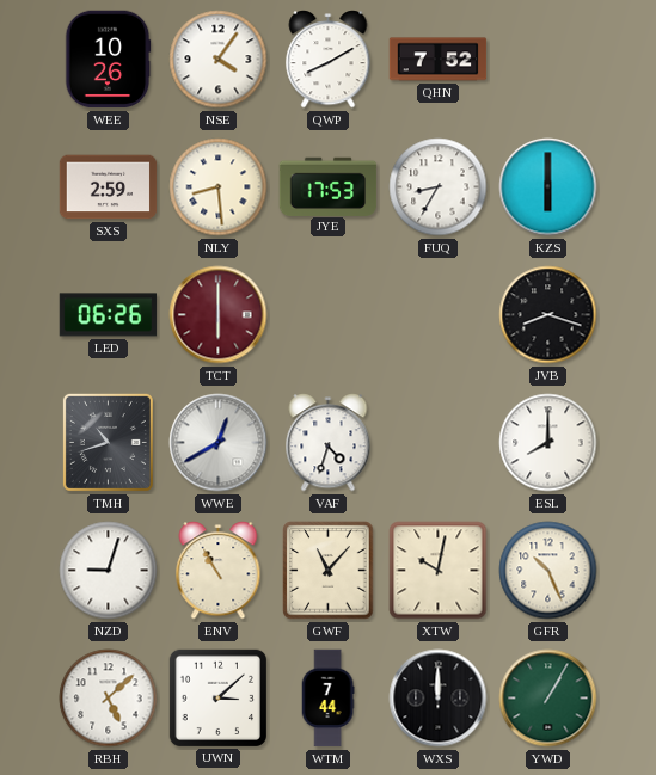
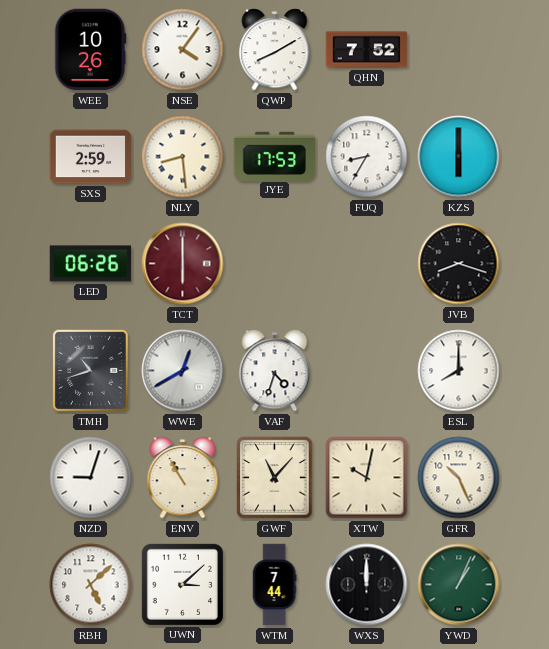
YWD: 1:05 -> 1:04 (459, 585)
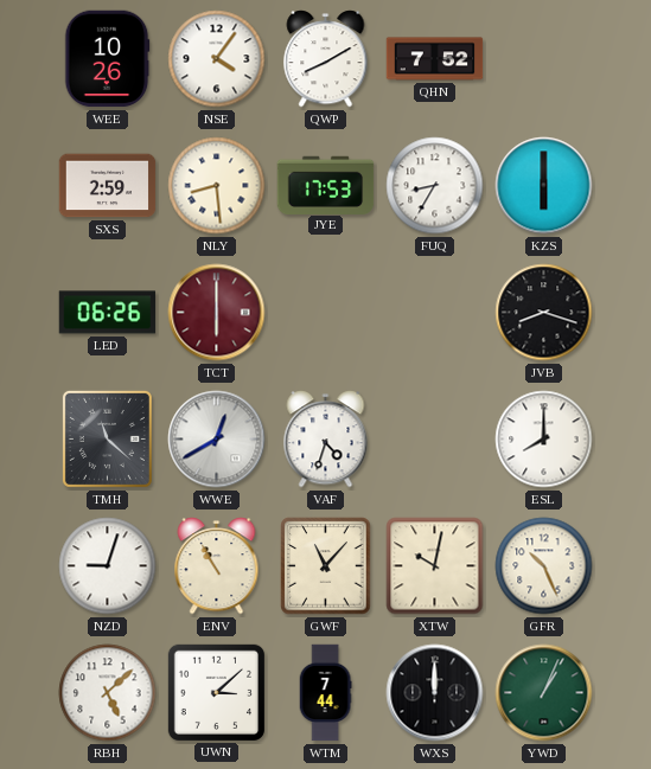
TMH: 10:42 -> 11:22 (107, 438)
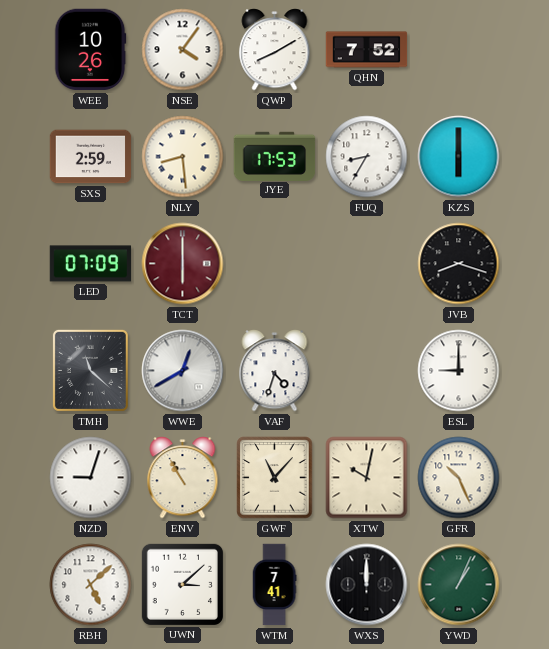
LED: 06:26 -> 07:09 (91, 264)
ESL: 8:00 -> 9:00 (459, 371)
WTM: 7:44 -> 7:41 (274, 585)
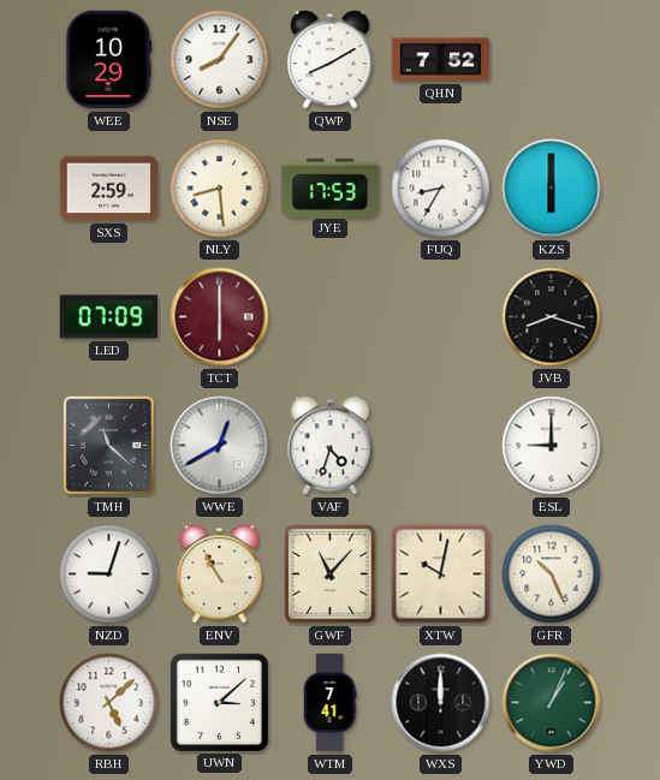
WEE: 10:26 -> 10:29 (108, 60)
NSE: 4:06 -> 8:06 (220, 60)
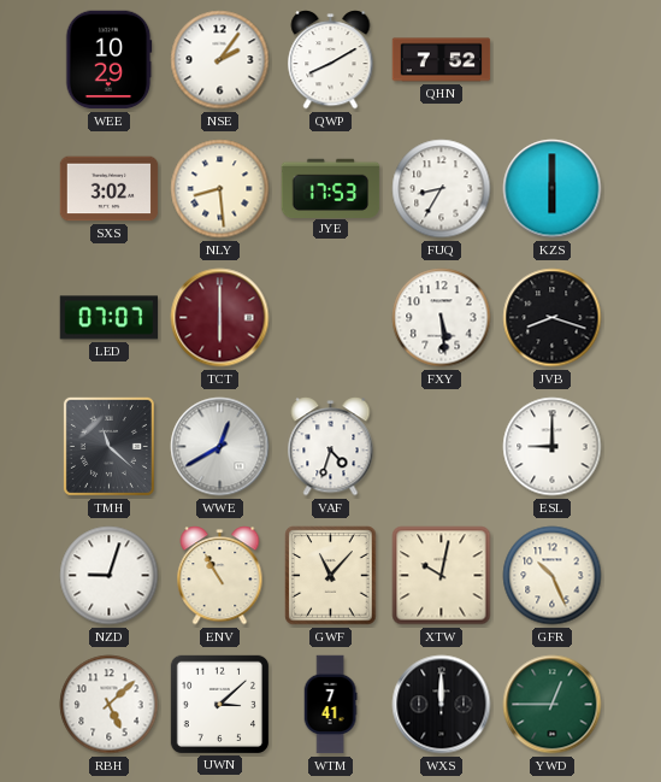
NSE: 8:06 -> 2:06 (220, 60)
SXS: 2:59 -> 3:02 (110, 189)
LED: 07:09 -> 07:07 (110, 318)
FXY: none -> 5:29 (442, 318)
YWD: 1:04 -> 12:45 (553, 705)
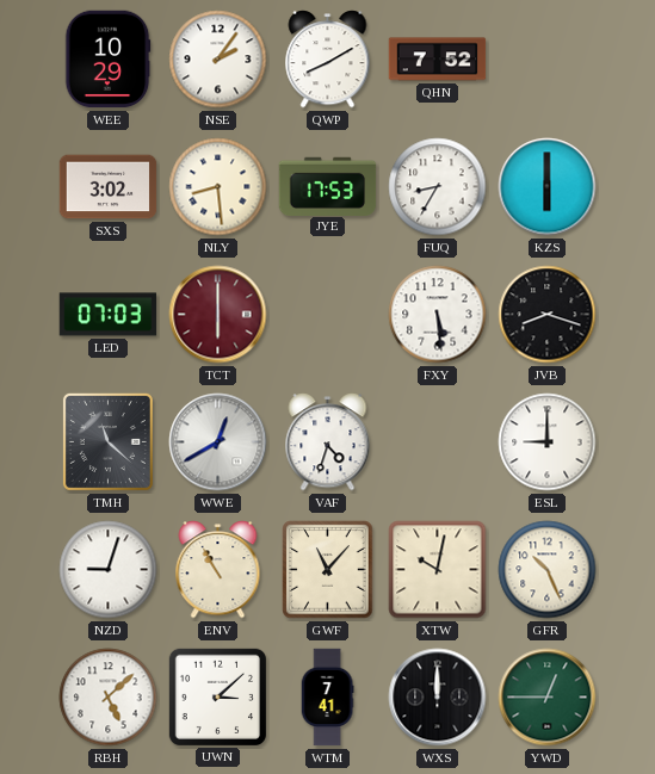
LED: 07:07 -> 07:03 (109, 315)
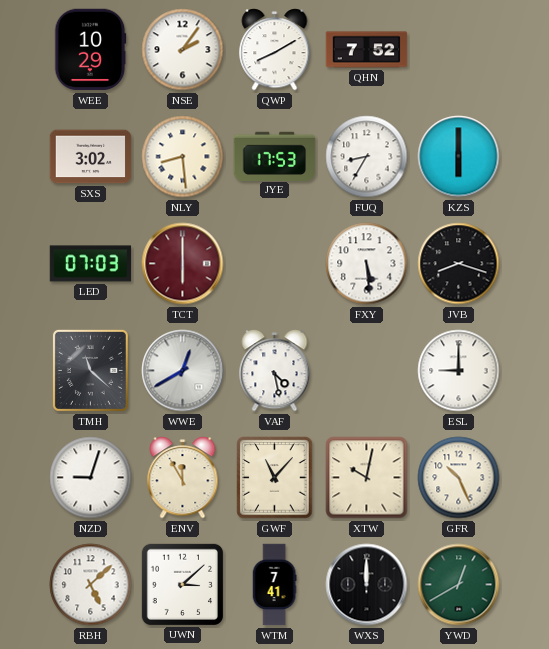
VAF: 4:33 -> 4:28 (275, 371)
ENV: 10:55 -> 11:55 (183, 478)
YWD: 12:45 -> 12:40 (459, 585)
